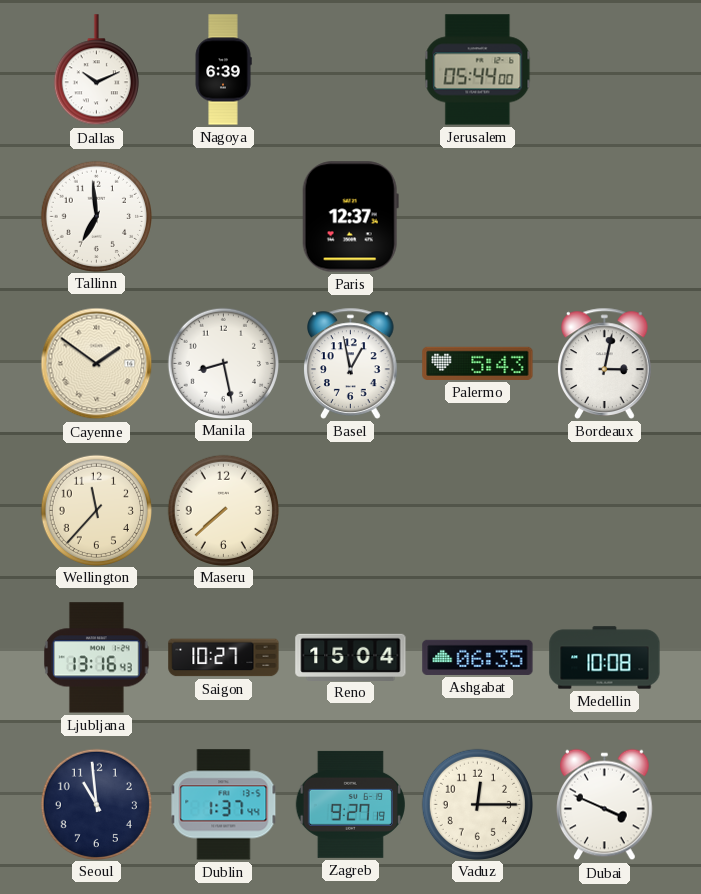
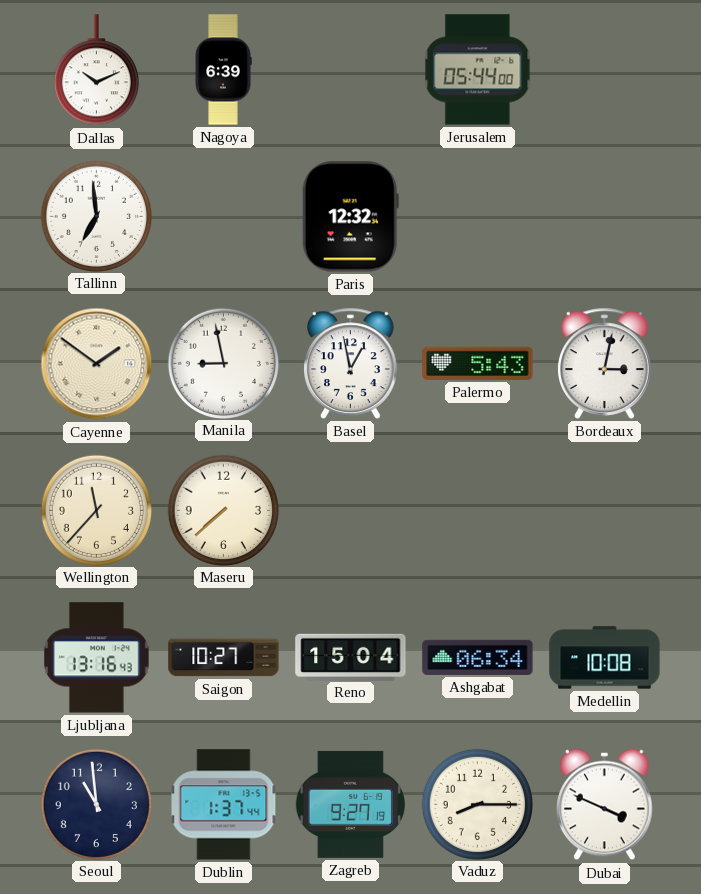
Paris: 12:37 -> 12:32 (350, 217)
Manila: 8:28 -> 8:58 (223, 363)
Ashgabat: 06:35 -> 06:34 (478, 657)
Vaduz: 12:15 -> 8:15 (477, 804)
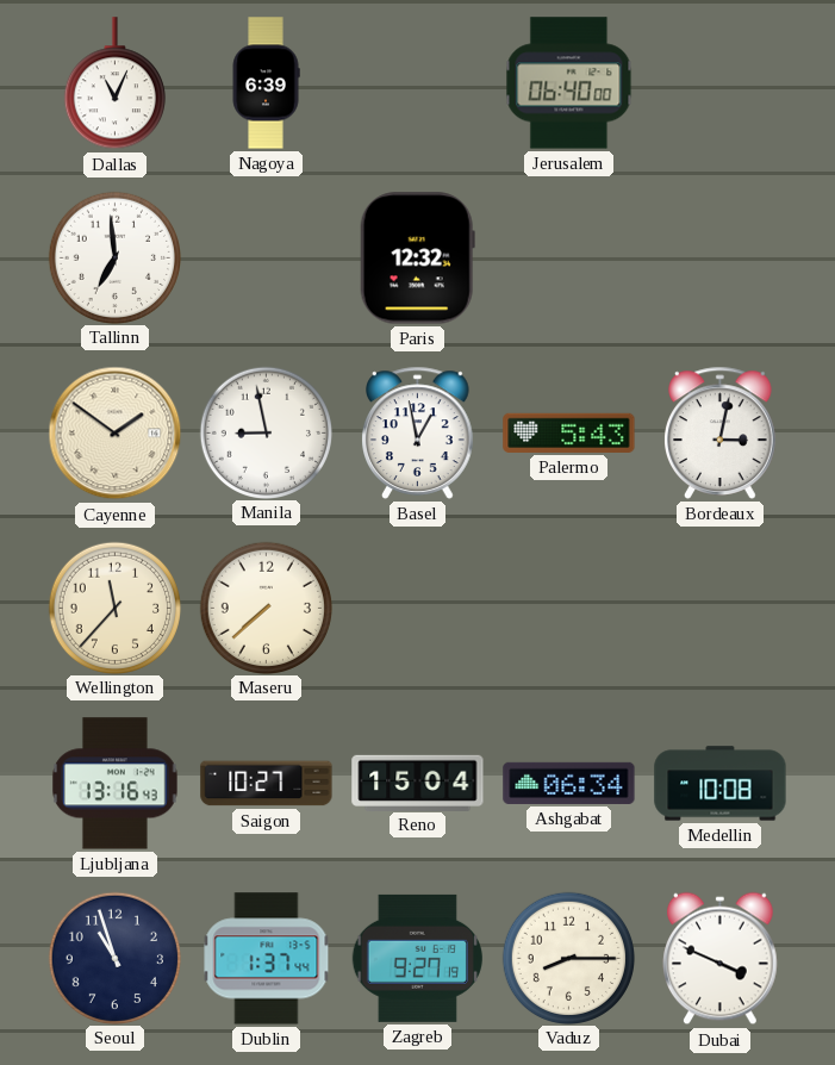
Dallas: 10:11 -> 11:04 (114, 83)
Jerusalem: 05:44 -> 06:40 (569, 83)
Seoul: 10:59 -> 10:57 (114, 958)
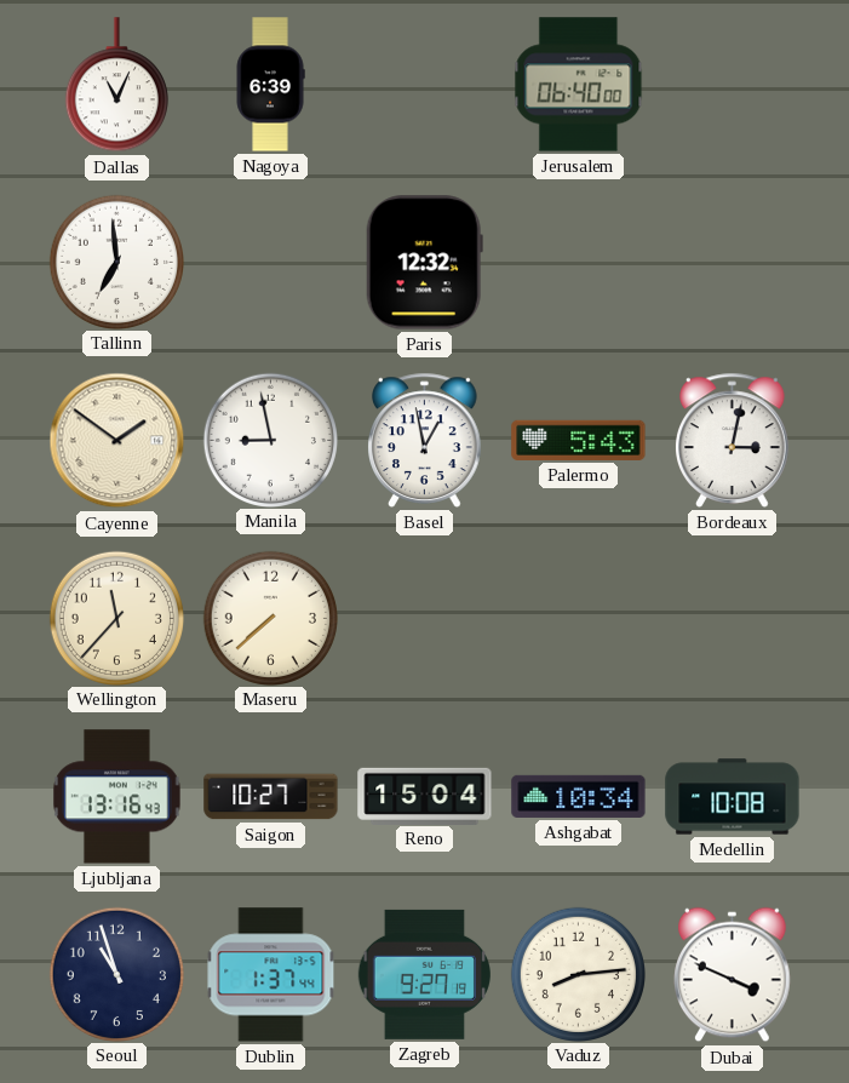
Ashgabat: 06:34 -> 10:34 (579, 796)
Vaduz: 8:15 -> 8:14 (578, 974)
